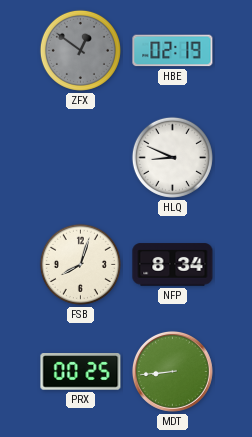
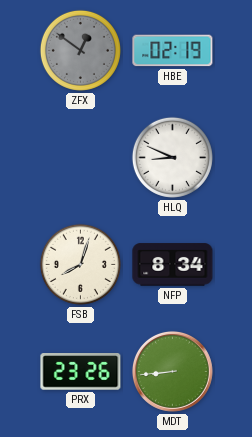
PRX: 00:25 -> 23:26 (81, 372)
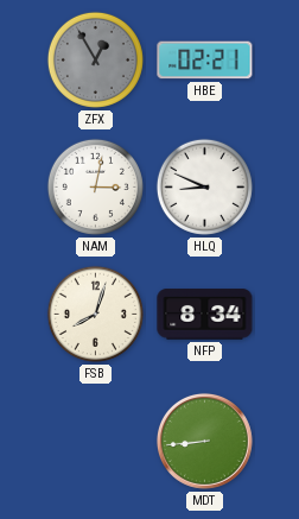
ZFX: 12:51 -> 12:55 (95, 59)
HBE: 02:19 -> 02:21 (205, 61)
NAM: none -> 3:02 (95, 186)
PRX: 23:26 -> none (81, 372)
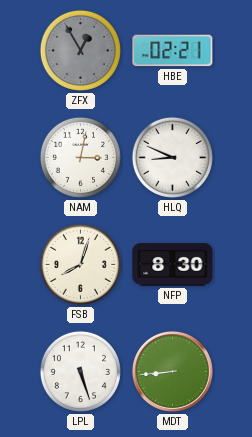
NFP: 8:34 -> 8:30 (173, 265)
LPL: none -> 5:27 (80, 371)
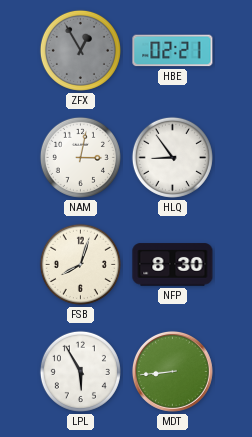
HLQ: 8:49 -> 8:54 (172, 157)
LPL: 5:27 -> 5:55 (80, 371)
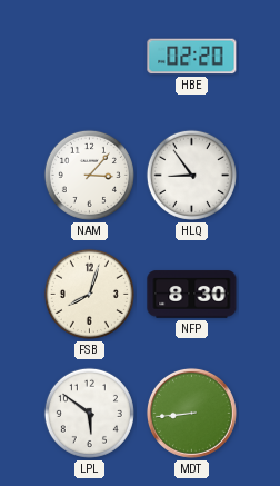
ZFX: 12:55 -> none (80, 50)
HBE: 02:21 -> 02:20 (192, 57)
NAM: 3:02 -> 3:07 (89, 175)
LPL: 5:55 -> 5:51 (89, 413)
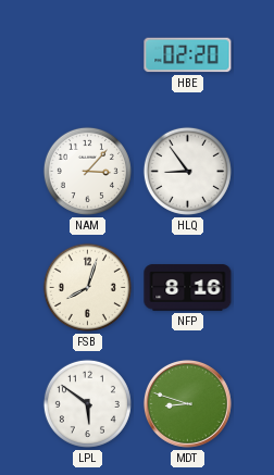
NFP: 8:30 -> 8:16 (188, 288)
MDT: 8:44 -> 8:48 (187, 403)
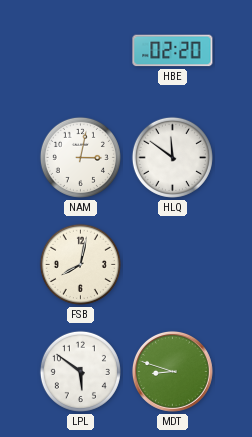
NAM: 3:07 -> 3:02 (80, 157)
HLQ: 8:54 -> 11:51 (172, 157)
FSB: 8:03 -> 8:02 (80, 264)
NFP: 8:16 -> none (188, 288)
